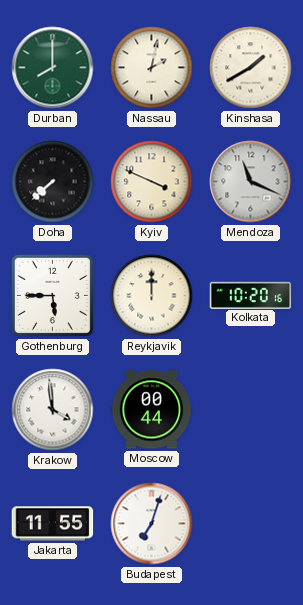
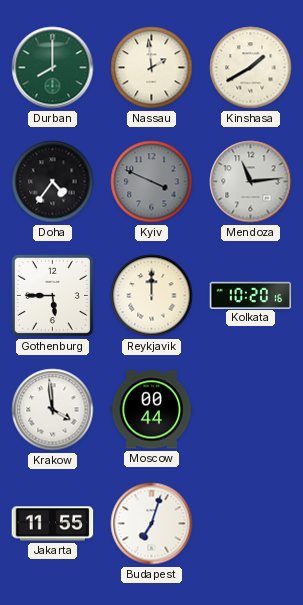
Nassau: 2:02 -> 1:59 (152, 68)
Doha: 7:38 -> 4:36 (53, 182)
Kyiv dial: cream -> grey (152, 182)
Mendoza: 11:19 -> 11:14 (251, 182)
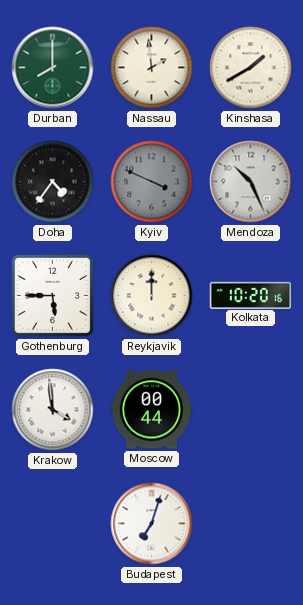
Mendoza: 11:14 -> 10:26 (251, 182)
Jakarta: 11:55 -> none (53, 524)
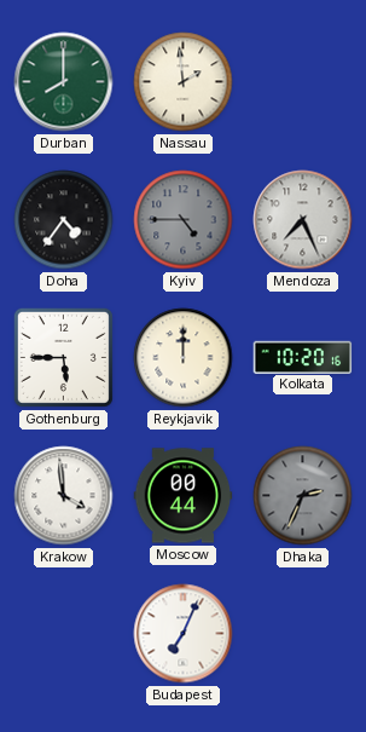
Kinshasa: 1:40 -> none (251, 68)
Kyiv: 3:49 -> 4:45 (184, 220)
Mendoza: 10:26 -> 7:26 (303, 220)
Dhaka: none -> 2:34 (303, 496)
Budapest: 7:03 -> 7:04 (184, 634)
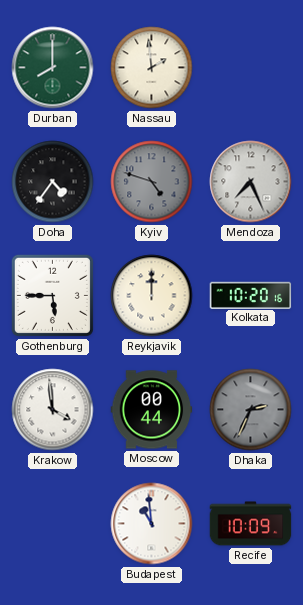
Kyiv: 4:45 -> 4:48 (152, 182)
Budapest: 7:04 -> 10:59 (152, 524)
Recife: none -> 10:09 (251, 524)
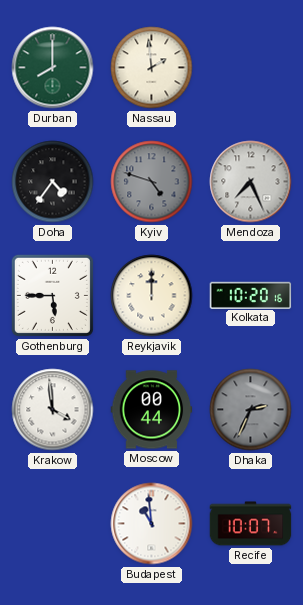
Recife: 10:09 -> 10:07 (251, 524)
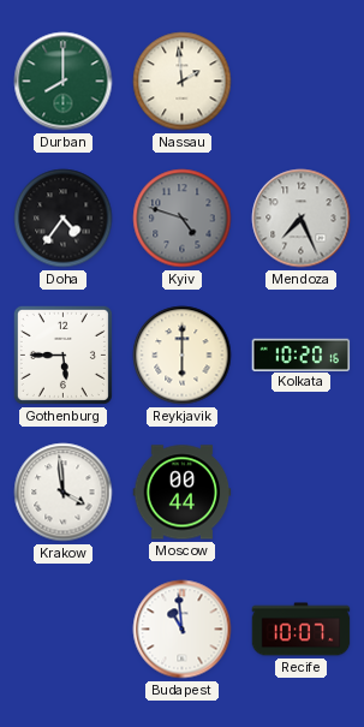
Reykjavik: 12:00 -> 6:00 (183, 356)
Dhaka: 2:34 -> none (251, 410)
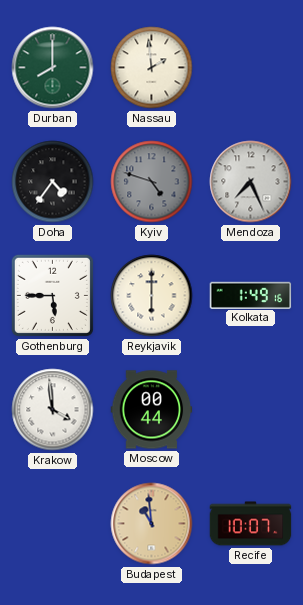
Kolkata: 10:20 -> 1:49 (251, 295)
Budapest dial: white -> champagne (152, 524)
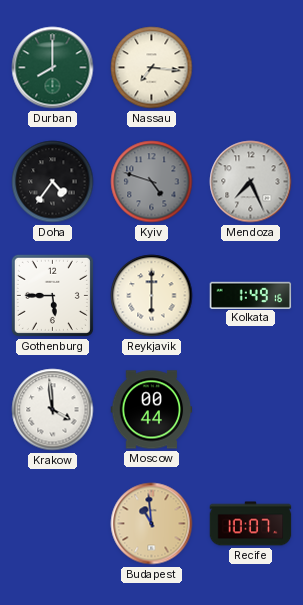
Nassau: 1:59 -> 7:16 (152, 68)
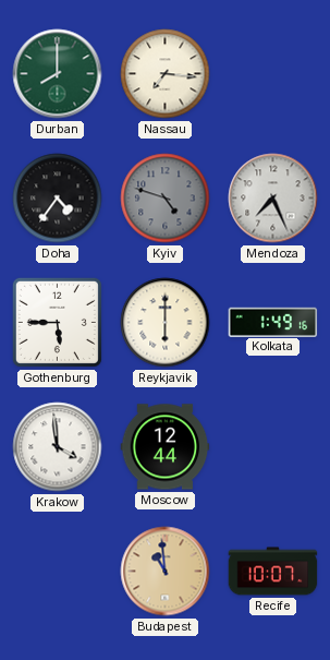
Moscow: 00:44 -> 12:44 (166, 447)
